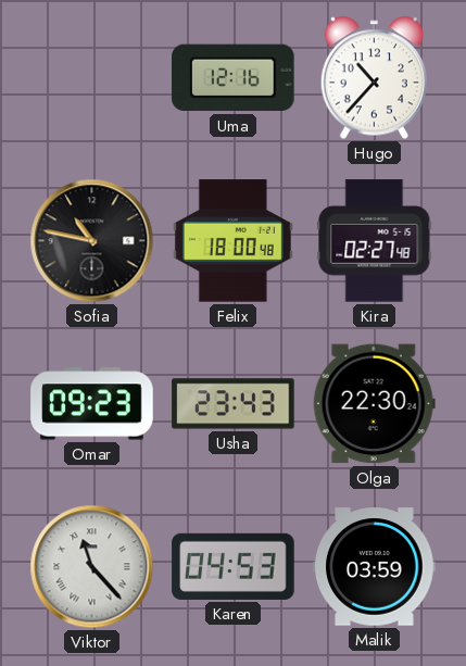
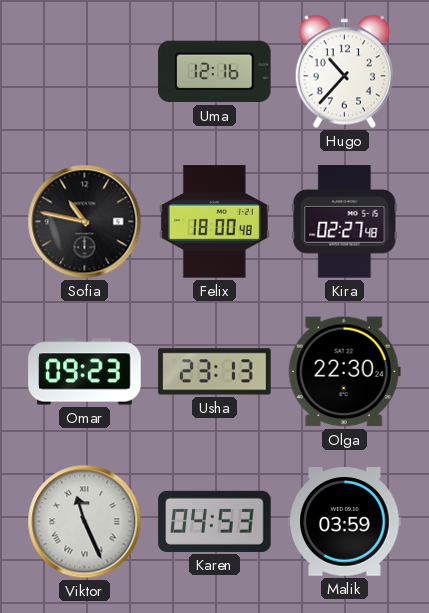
Usha: 23:43 -> 23:13 (215, 372)
Viktor: 11:23 -> 11:26 (85, 522)
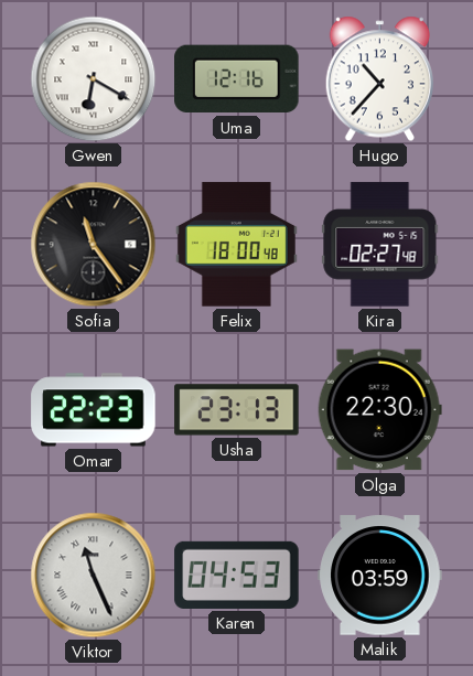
Gwen: none -> 6:20 (94, 79)
Sofia: 10:47 -> 11:24 (94, 245)
Omar: 09:23 -> 22:23 (94, 410)
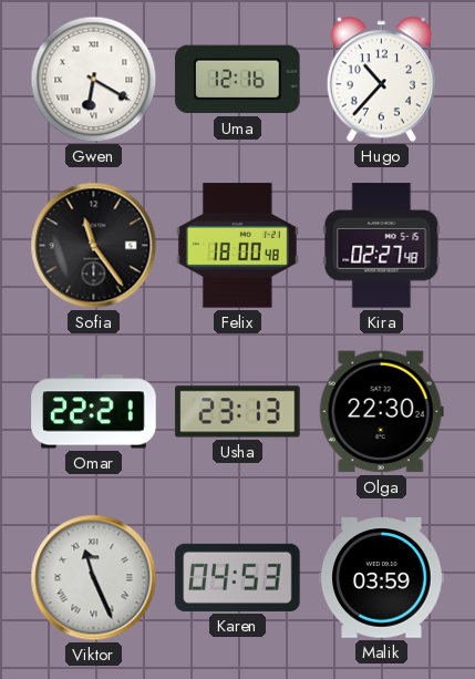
Omar: 22:23 -> 22:21 (94, 412)
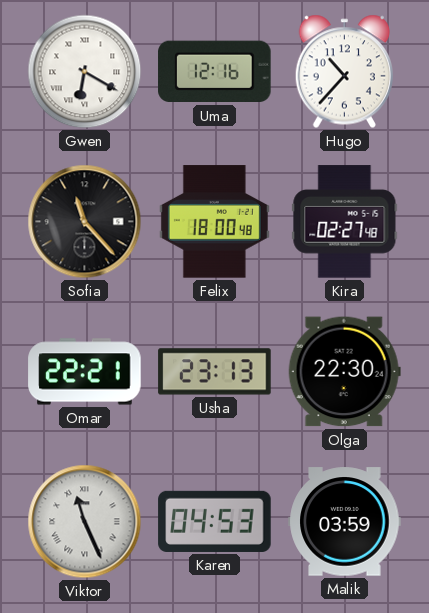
Sofia: 11:24 -> 11:23 (85, 222)
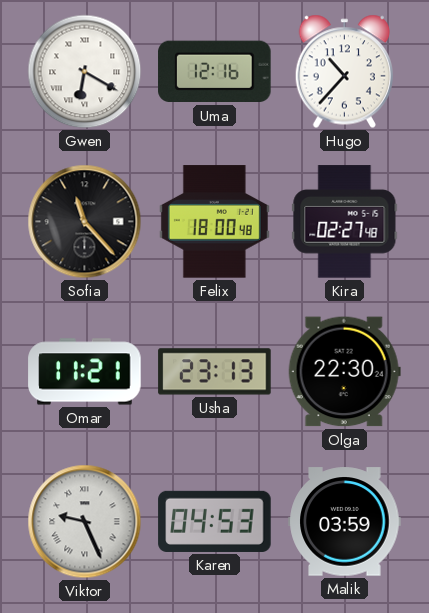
Omar: 22:21 -> 11:21 (85, 372)
Viktor: 11:26 -> 9:26 (85, 522)
